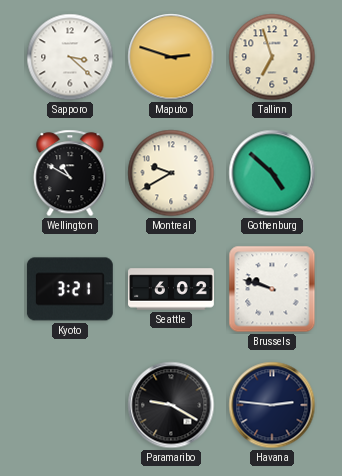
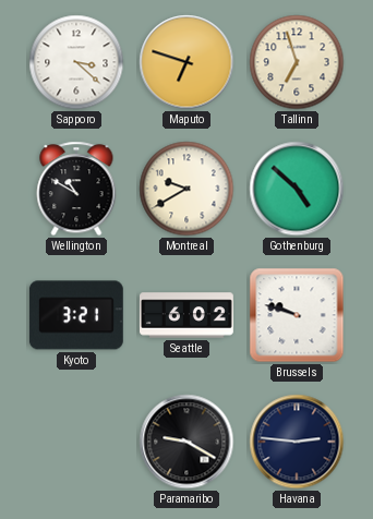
Maputo: 2:48 -> 6:48 (186, 62)
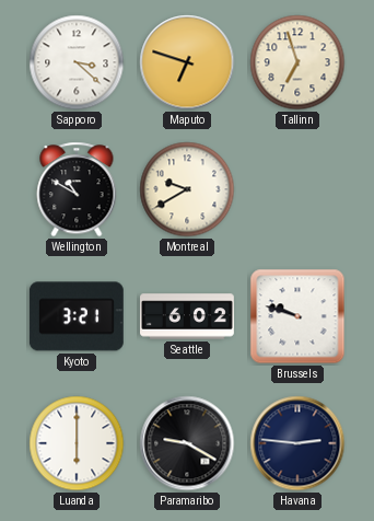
Gothenburg: 4:52 -> none (297, 189)
Luanda: none -> 6:00 (77, 443)
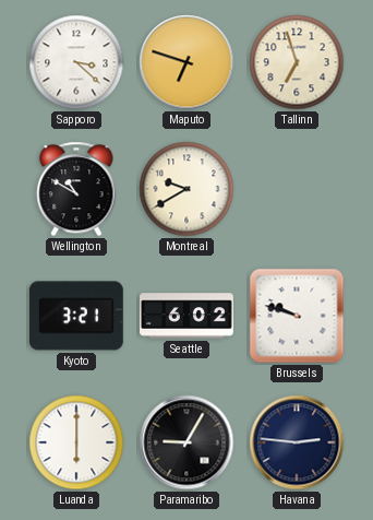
Paramaribo: 9:20 -> 9:05 (186, 442)
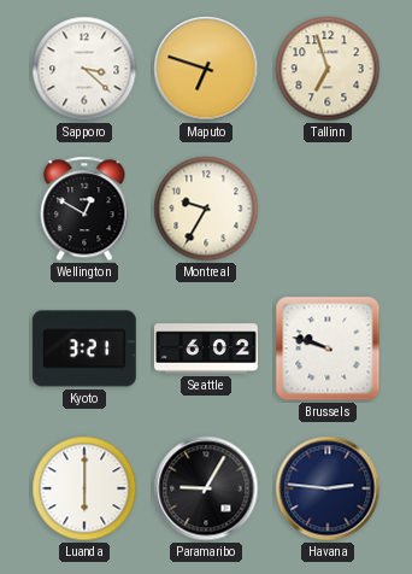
Wellington: 10:50 -> 12:50 (84, 209)
Montreal: 9:40 -> 9:35 (206, 209)
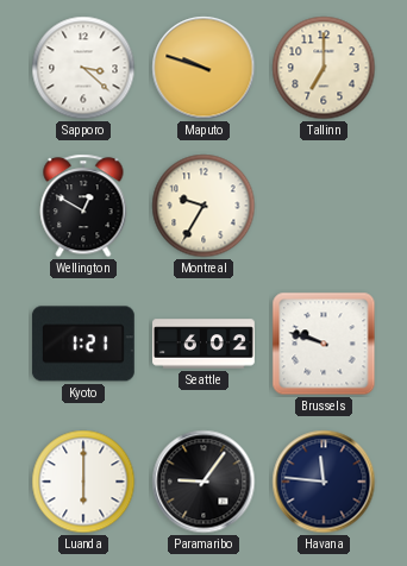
Maputo: 6:48 -> 9:48 (203, 68)
Tallinn: 6:57 -> 7:00 (324, 68)
Kyoto: 3:21 -> 1:21 (83, 344)
Paramaribo: 9:05 -> 9:06 (203, 482)
Havana: 2:46 -> 11:46 (324, 482)
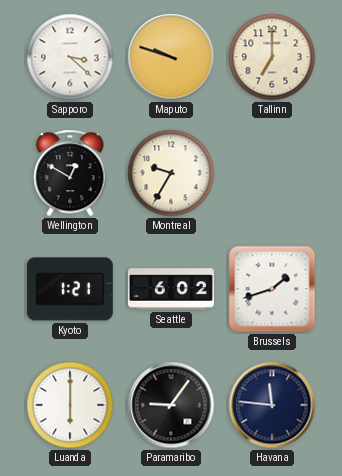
Brussels: 9:48 -> 1:42 (272, 289)
